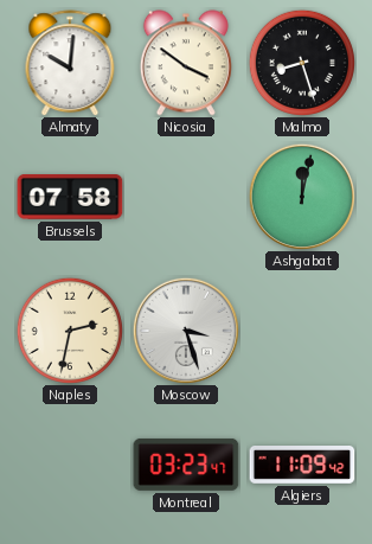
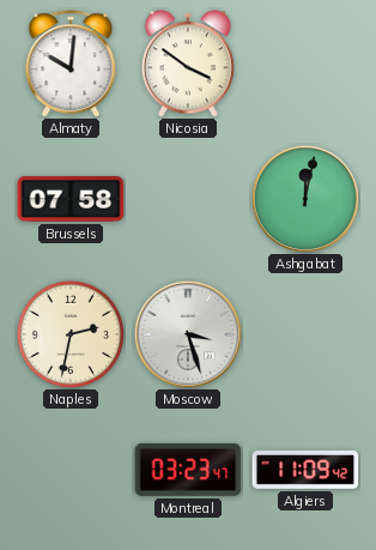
Malmo: 8:27 -> none (302, 63)
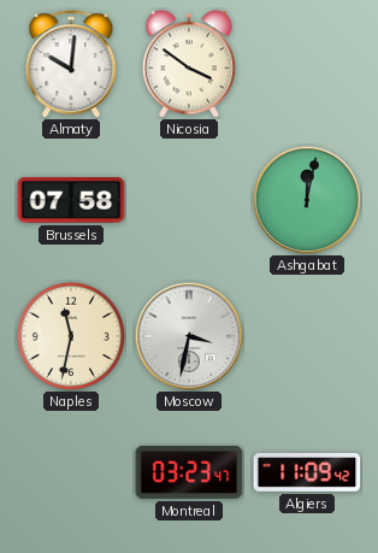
Naples: 2:32 -> 11:32 (71, 336)
Moscow: 3:27 -> 3:32 (189, 336)
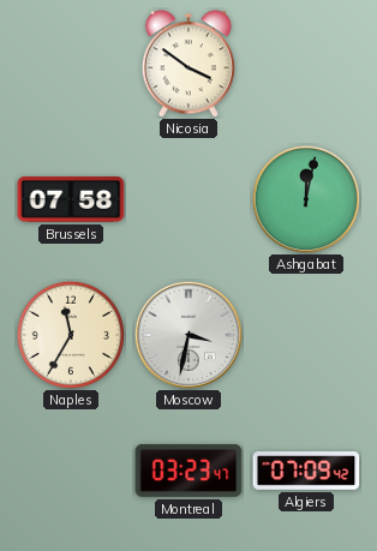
Almaty: 10:01 -> none (71, 64)
Naples: 11:32 -> 11:35 (71, 335)
Algiers: 11:09 -> 07:09 (306, 472)
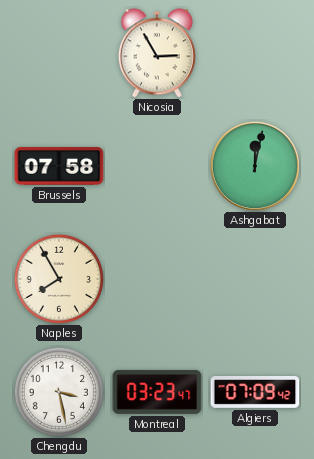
Nicosia: 3:51 -> 2:55 (157, 53)
Naples: 11:35 -> 7:55 (59, 279)
Moscow: 3:32 -> none (188, 335)
Chengdu: none -> 3:28 (59, 392)
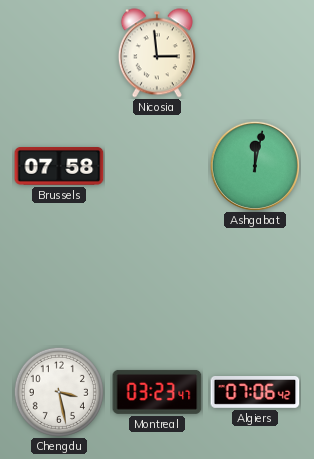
Nicosia: 2:55 -> 2:59 (157, 53)
Naples: 7:55 -> none (59, 279)
Algiers: 07:09 -> 07:06 (255, 393)
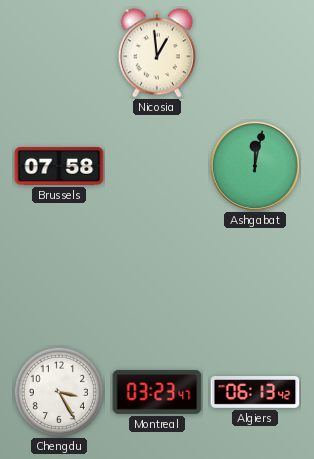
Nicosia: 2:59 -> 12:59 (157, 53)
Chengdu: 3:28 -> 3:25 (59, 392)
Algiers: 07:06 -> 06:13 (255, 393)
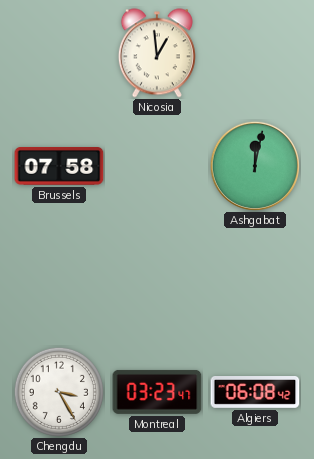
Algiers: 06:13 -> 06:08 (255, 393)
